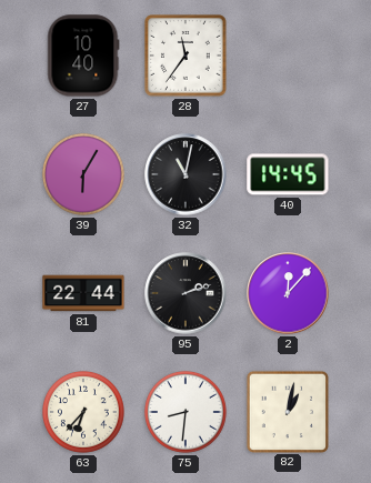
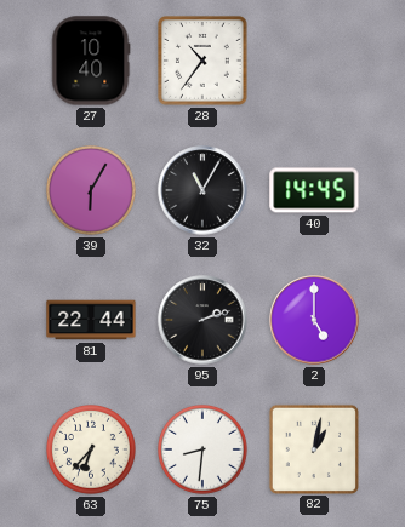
28: 11:36 -> 10:36 (204, 62)
32: 11:02 -> 11:05 (202, 190)
2: 12:07 -> 5:00 (314, 320)
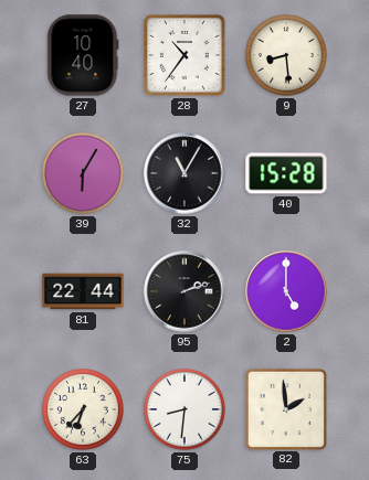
9: none -> 8:29 (286, 55)
40: 14:45 -> 15:28 (286, 173)
82: 1:02 -> 1:59 (285, 408)
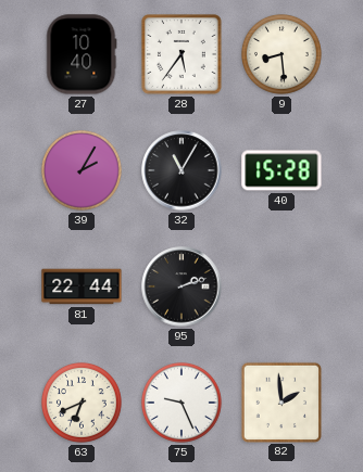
28: 10:36 -> 5:36 (183, 55)
39: 6:05 -> 2:05 (82, 170)
2: 5:00 -> none (286, 291)
63: 6:37 -> 6:41 (82, 403)
75: 8:31 -> 9:26 (181, 403)
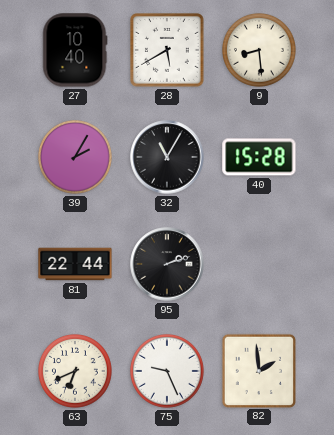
28: 5:36 -> 5:40 (168, 51)
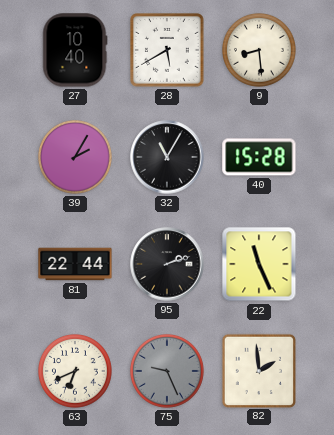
22: none -> 11:26 (259, 264)
75 dial: white -> grey (167, 371)
